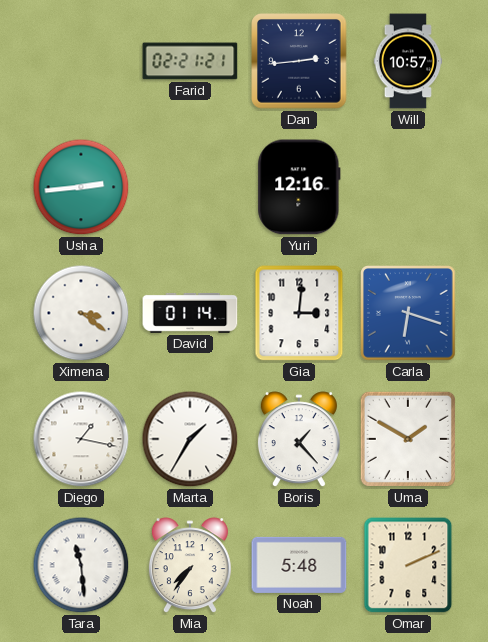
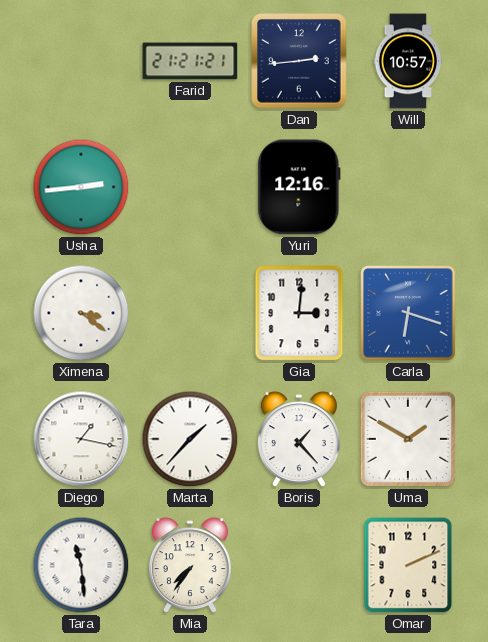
Farid: 02:21 -> 21:21 (190, 61)
David: 01:14 -> none (190, 313)
Marta: 1:35 -> 1:37 (190, 439)
Noah: 5:48 -> none (299, 565)
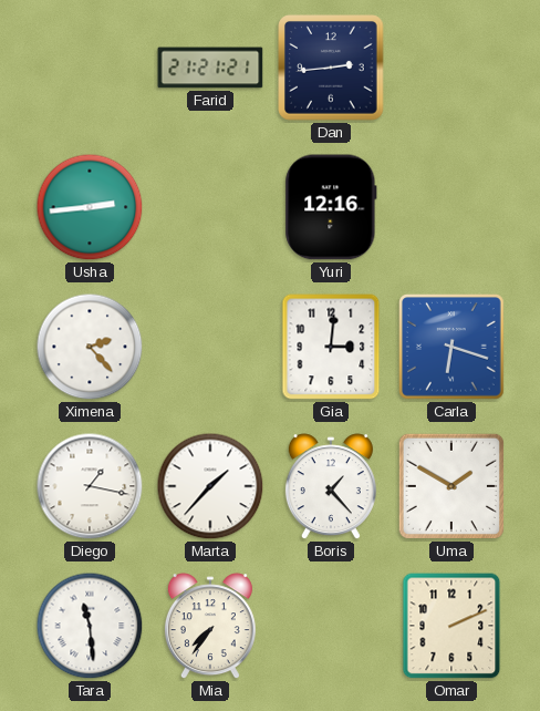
Will: 10:57 -> none (408, 61)
Ximena: 3:21 -> 2:23 (90, 347)
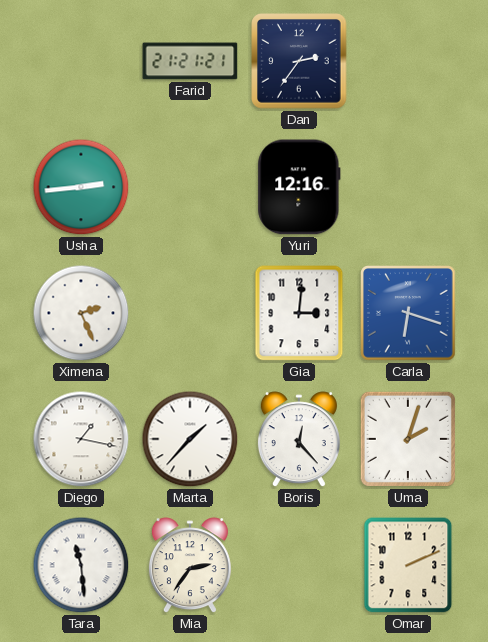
Dan: 2:44 -> 2:36 (299, 61)
Ximena: 2:23 -> 2:26 (81, 313)
Boris: 1:23 -> 12:23 (299, 440)
Uma: 1:50 -> 2:03 (408, 439)
Mia: 7:36 -> 2:36 (190, 566)
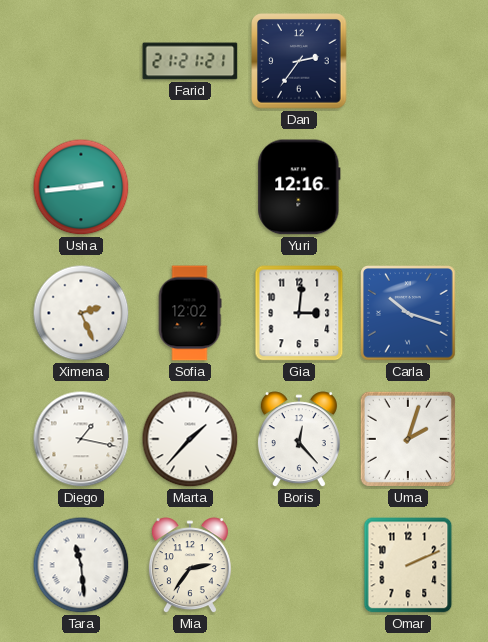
Sofia: none -> 12:02 (190, 313)
Carla: 6:18 -> 10:18 (409, 314)
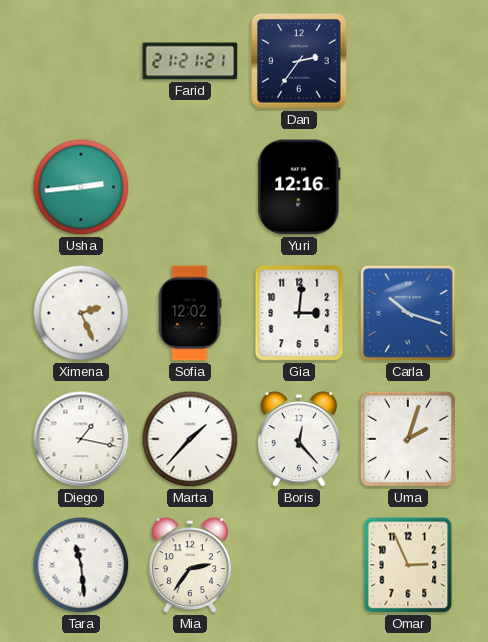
Omar: 2:11 -> 2:56 (408, 565)
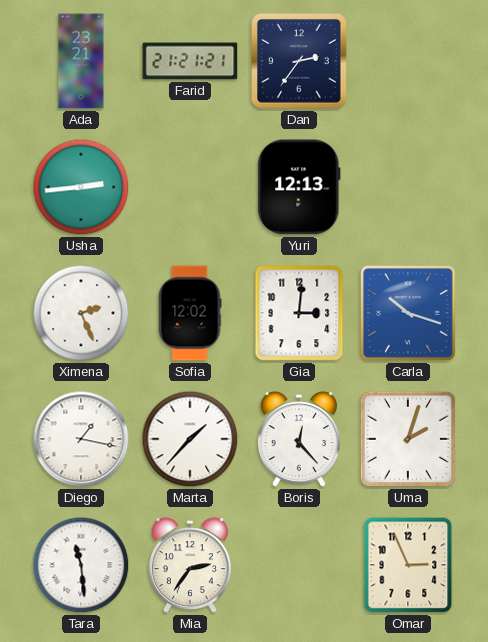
Ada: none -> 23:21 (81, 61)
Yuri: 12:16 -> 12:13 (299, 187)
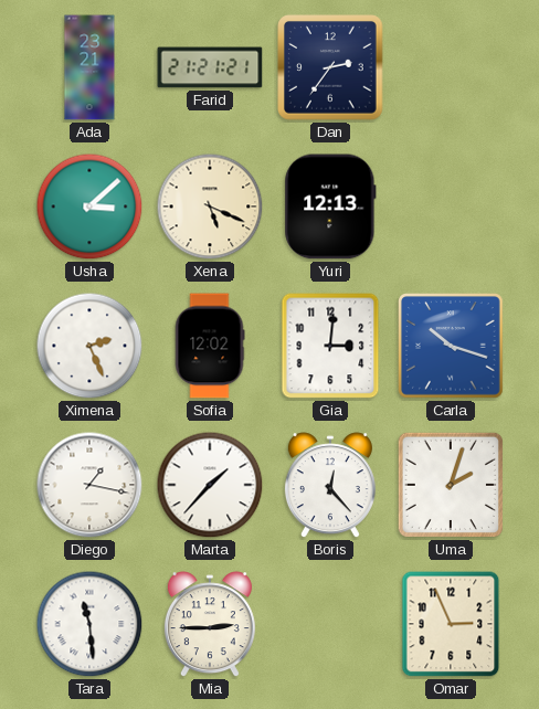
Usha: 2:44 -> 3:08 (89, 207)
Xena: none -> 5:19 (210, 207)
Mia: 2:36 -> 2:45 (210, 625)
